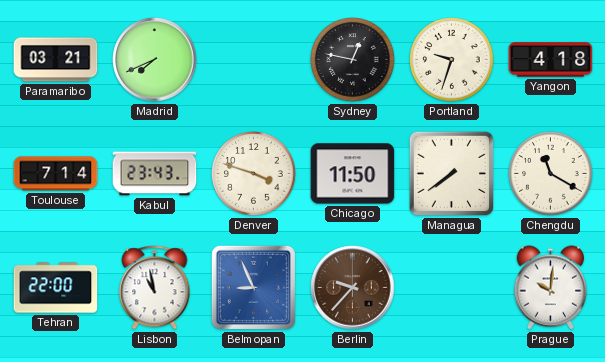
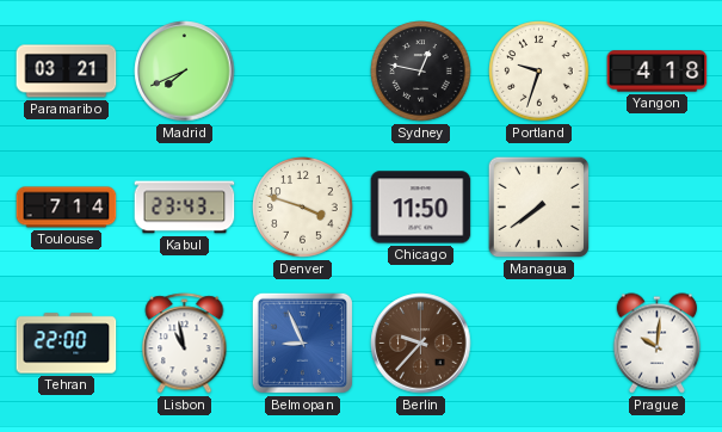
Chengdu: 11:20 -> none (551, 174)
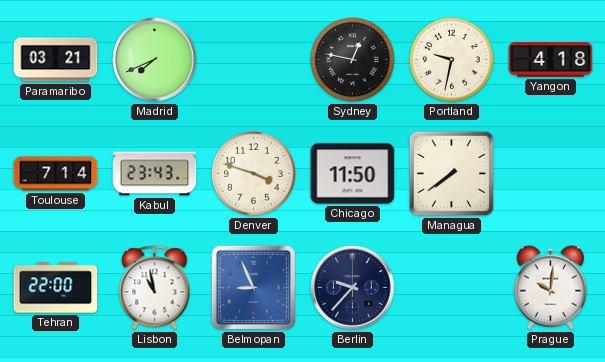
Portland: 9:33 -> 9:32 (452, 60)
Berlin dial: brown -> navy (353, 288)
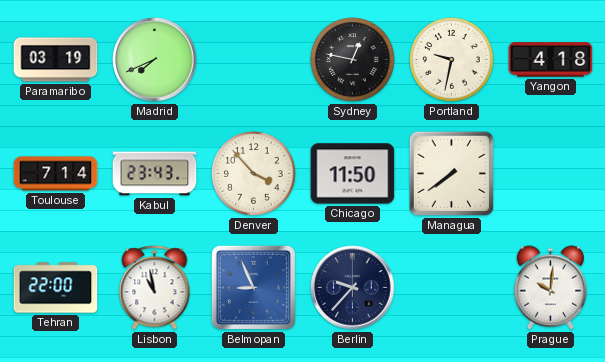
Paramaribo: 03:21 -> 03:19 (56, 60)
Denver: 3:48 -> 3:53 (254, 174)
